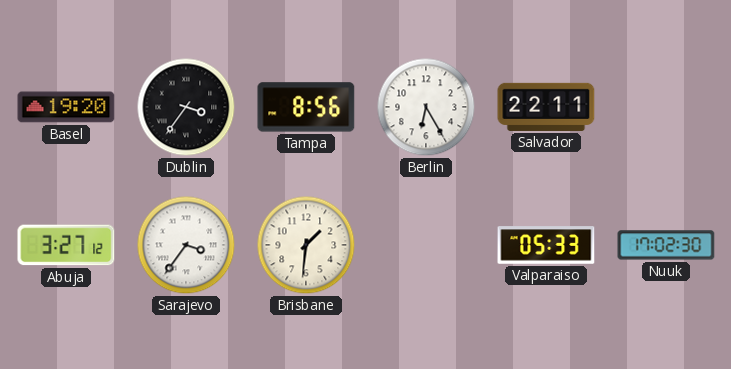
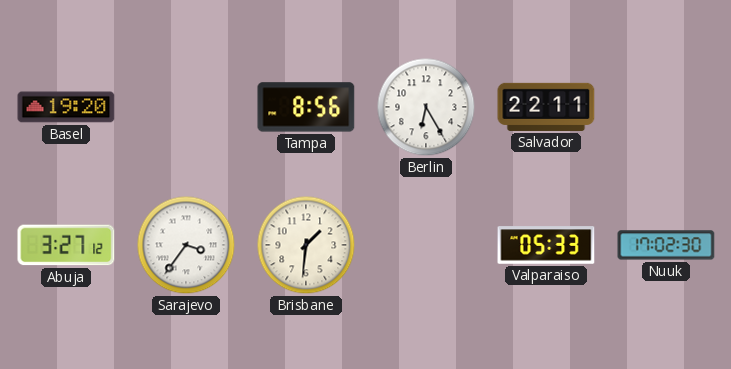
Dublin: 3:36 -> none (186, 107)
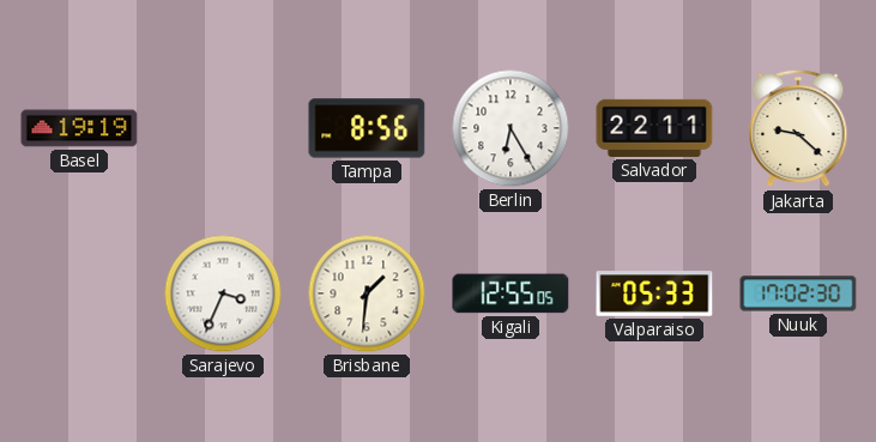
Basel: 19:20 -> 19:19 (79, 128)
Jakarta: none -> 9:22 (798, 128)
Abuja: 3:27 -> none (66, 245)
Sarajevo: 3:36 -> 3:34 (223, 293)
Kigali: none -> 12:55 (511, 293)
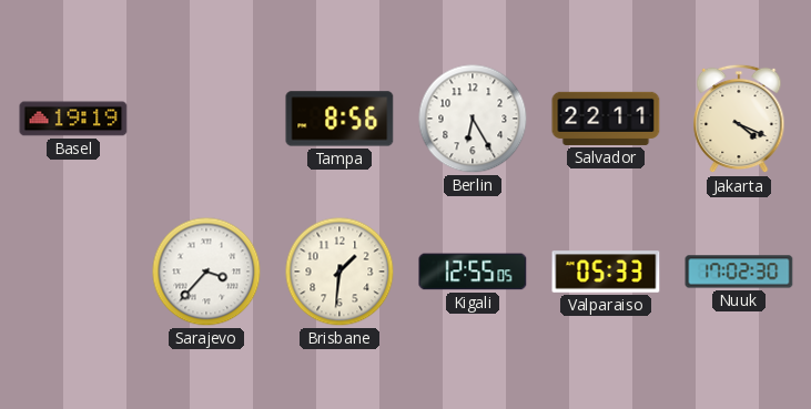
Jakarta: 9:22 -> 4:19 (739, 119)
Sarajevo: 3:34 -> 3:37 (206, 272)
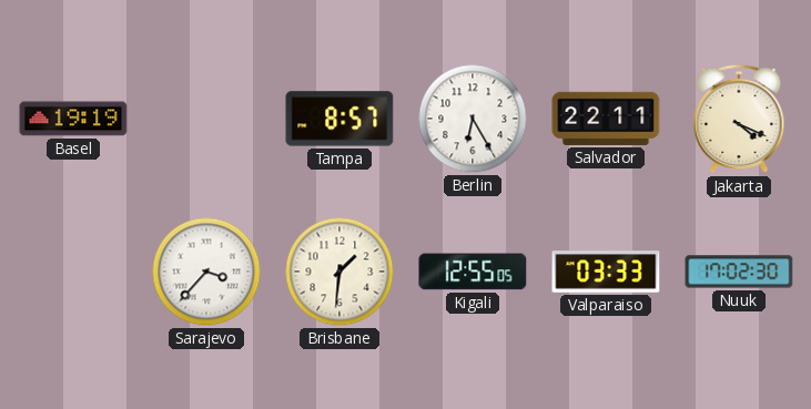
Tampa: 8:56 -> 8:57 (339, 119)
Valparaiso: 05:33 -> 03:33 (606, 272)
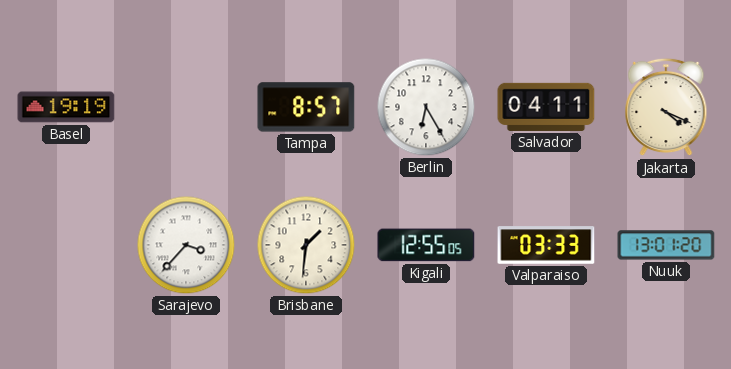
Salvador: 22:11 -> 04:11 (546, 107)
Nuuk: 17:02 -> 13:01 (666, 245)
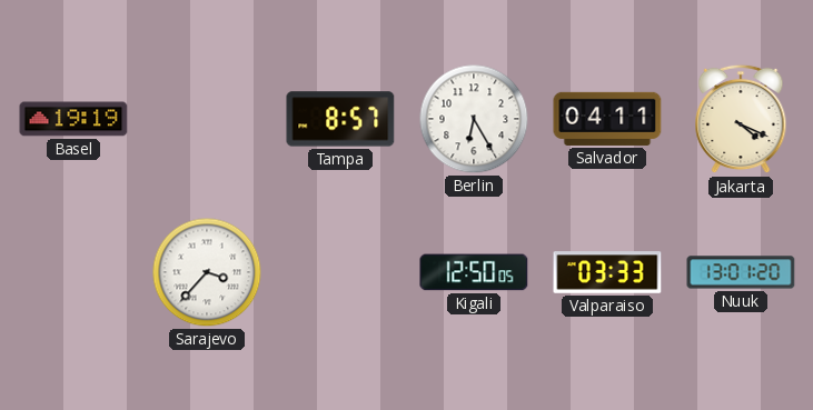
Brisbane: 1:31 -> none (306, 245)
Kigali: 12:55 -> 12:50 (474, 272)
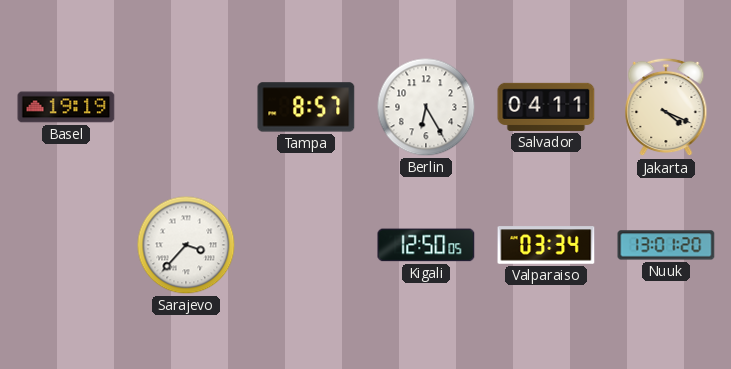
Valparaiso: 03:33 -> 03:34 (546, 245)
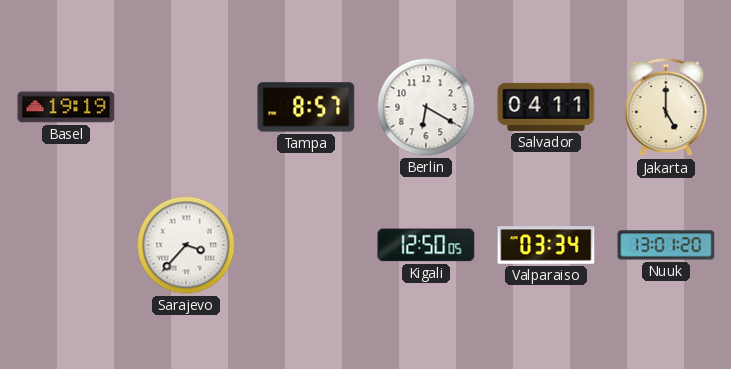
Berlin: 6:25 -> 6:20 (426, 107)
Jakarta: 4:19 -> 5:00 (666, 107)
